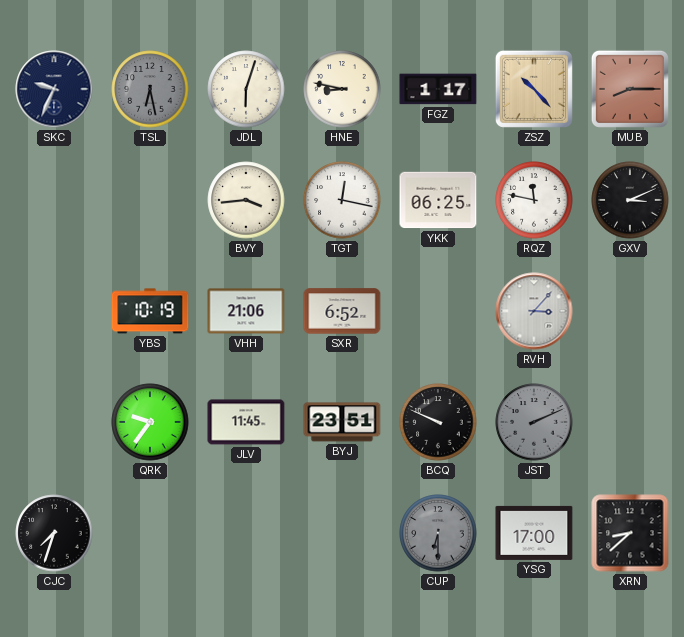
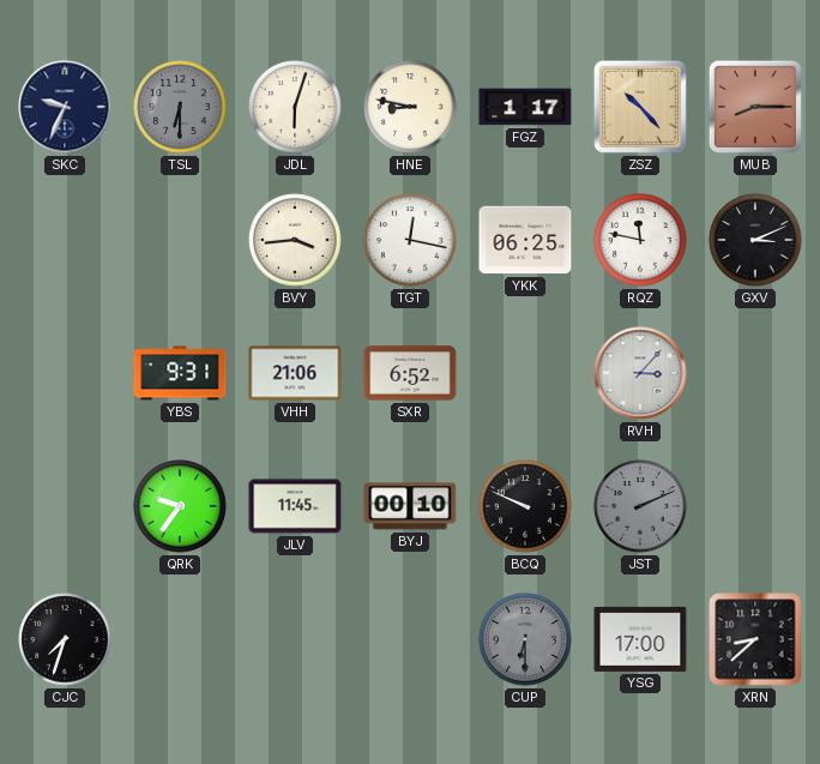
TSL: 6:28 -> 6:30 (180, 107)
YBS: 10:19 -> 9:31 (180, 373)
BYJ: 23:51 -> 00:10 (410, 506)
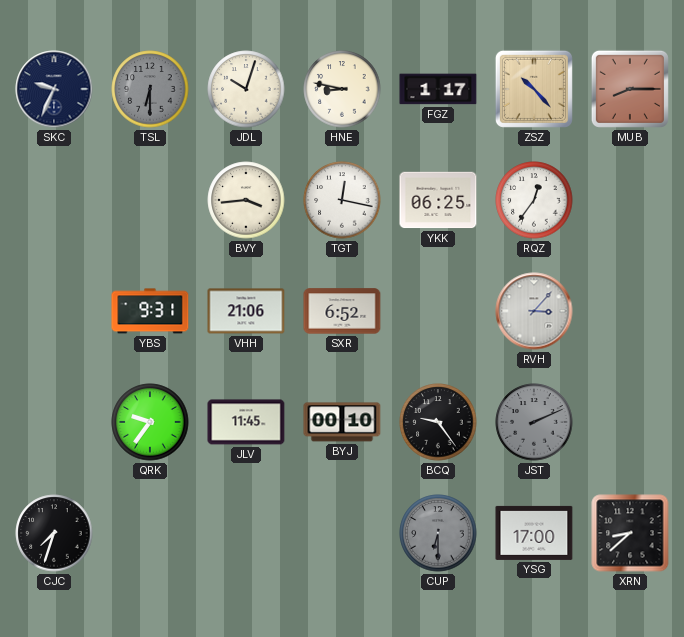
JDL: 6:03 -> 10:03 (246, 89)
RQZ: 11:47 -> 12:36 (534, 200)
GXV: 3:11 -> none (755, 240)
BCQ: 9:49 -> 9:24 (438, 422)
